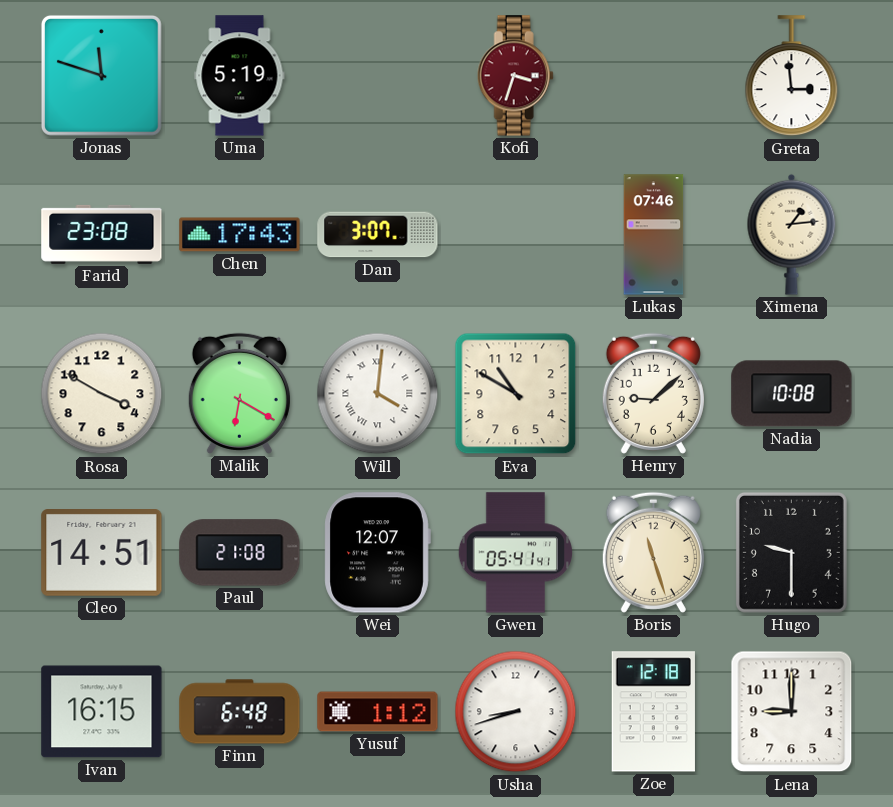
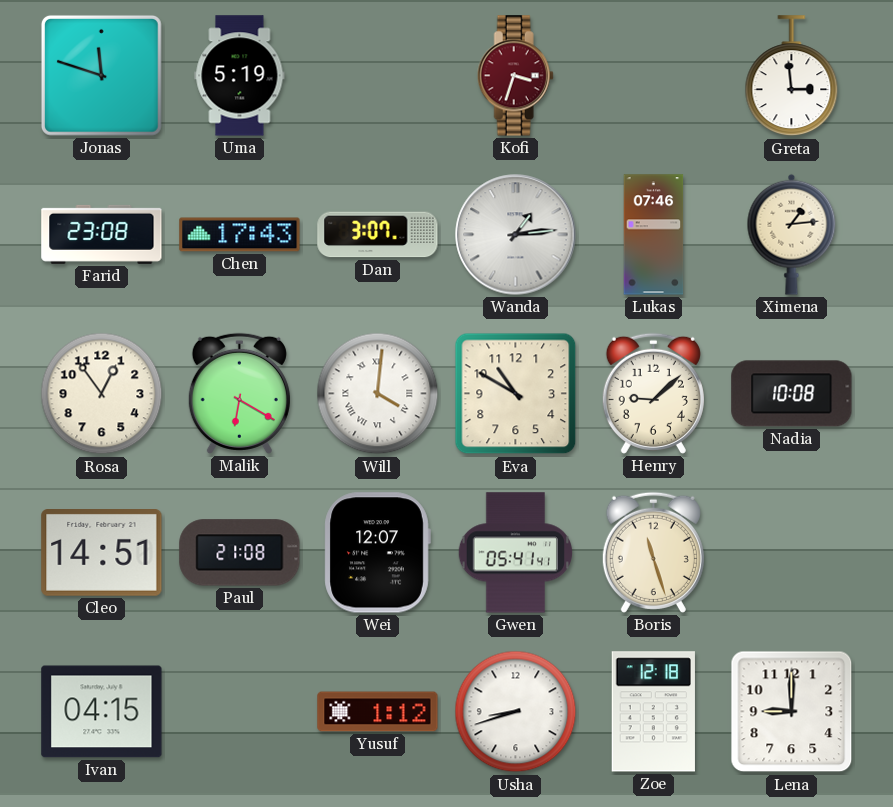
Wanda: none -> 1:14 (516, 235)
Rosa: 3:50 -> 12:54 (102, 394)
Hugo: 9:30 -> none (791, 552)
Ivan: 16:15 -> 04:15 (102, 712)
Finn: 6:48 -> none (240, 712)
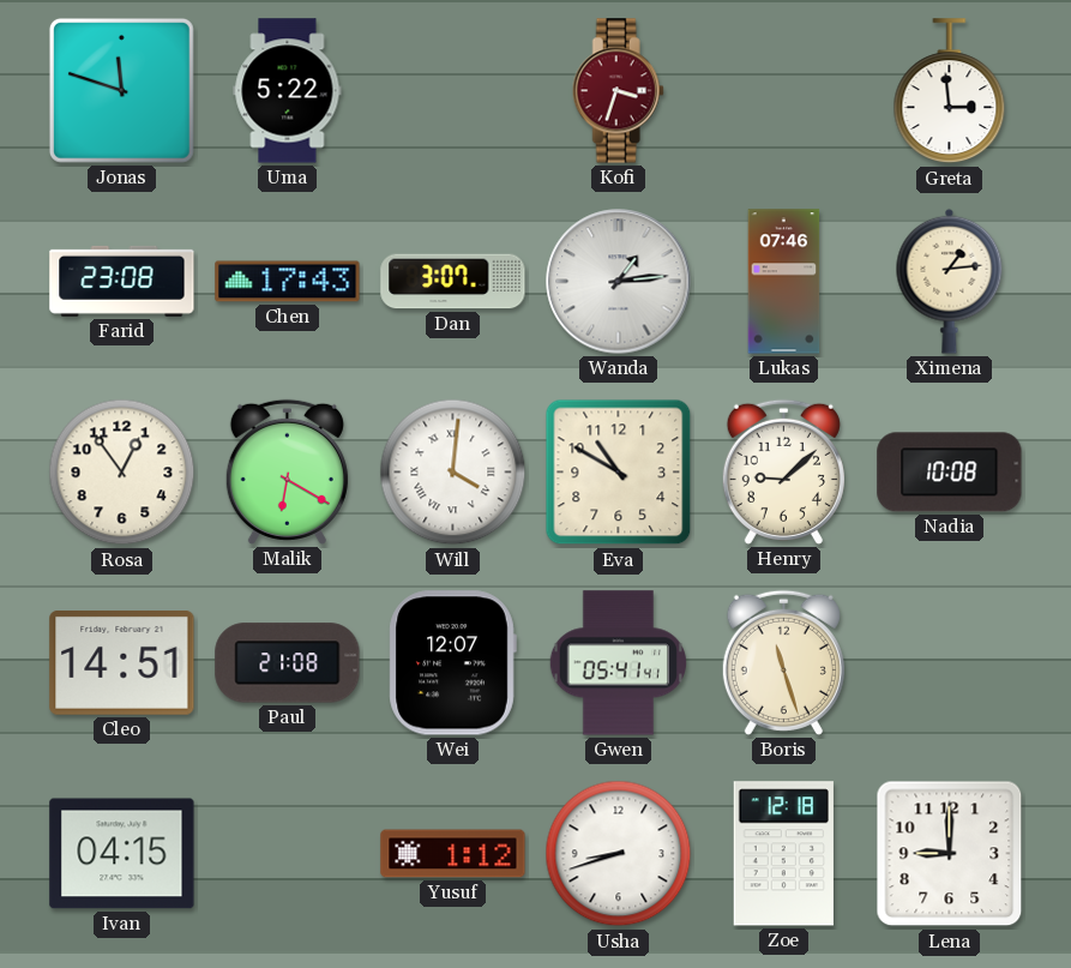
Uma: 5:19 -> 5:22 (288, 91)
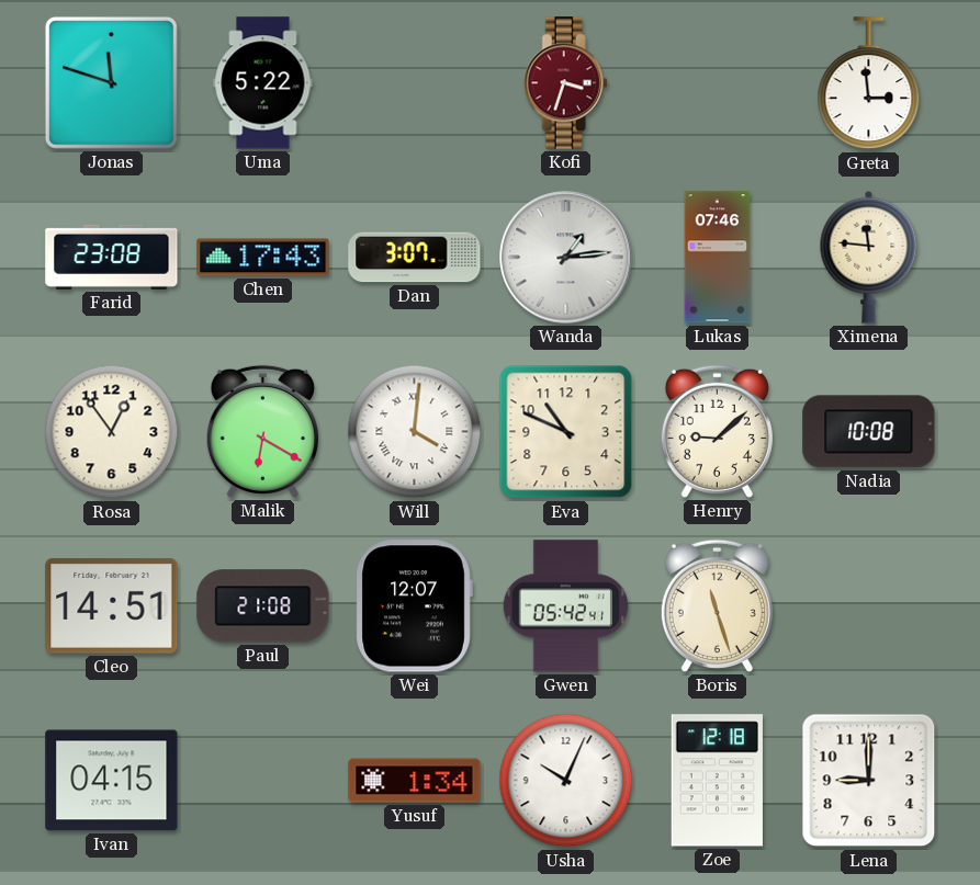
Ximena: 1:14 -> 11:46 (869, 257)
Eva: 10:50 -> 10:49 (566, 432)
Gwen: 05:41 -> 05:42 (565, 606)
Yusuf: 1:12 -> 1:34 (415, 781)
Usha: 8:42 -> 10:04 (566, 781)
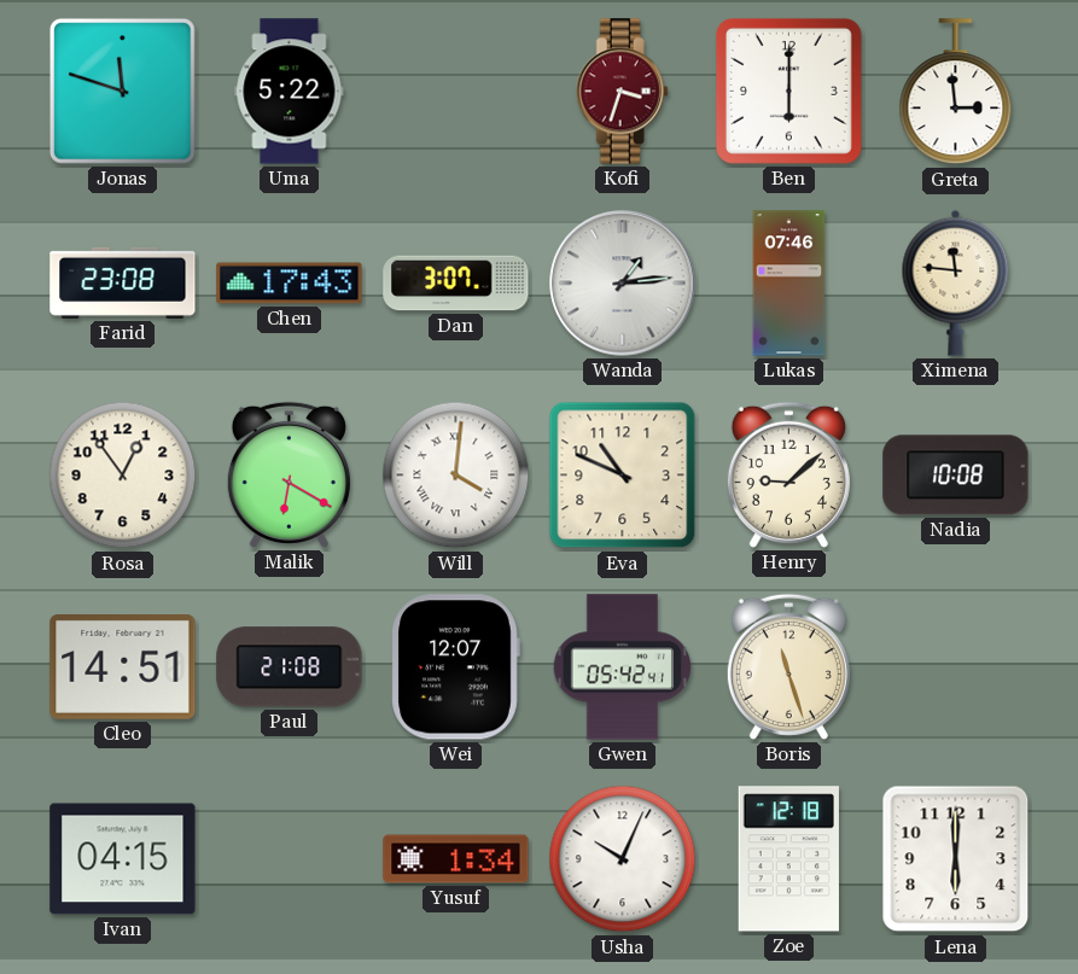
Ben: none -> 6:00 (788, 91)
Lena: 9:00 -> 6:00 (956, 859)
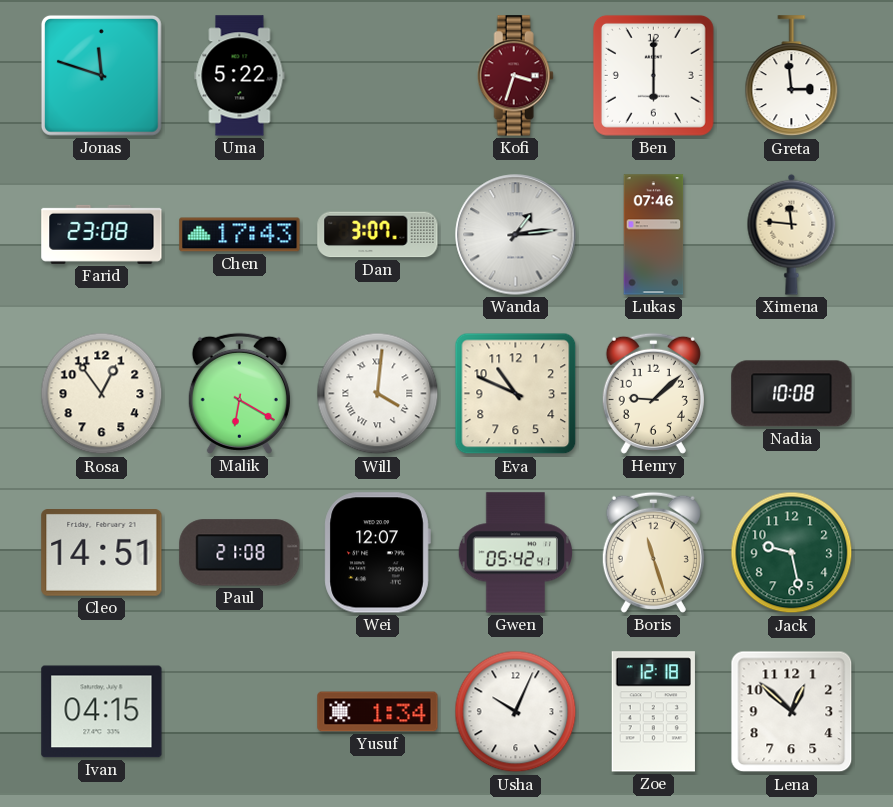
Jack: none -> 9:28 (792, 553)
Lena: 6:00 -> 12:52 (792, 712)
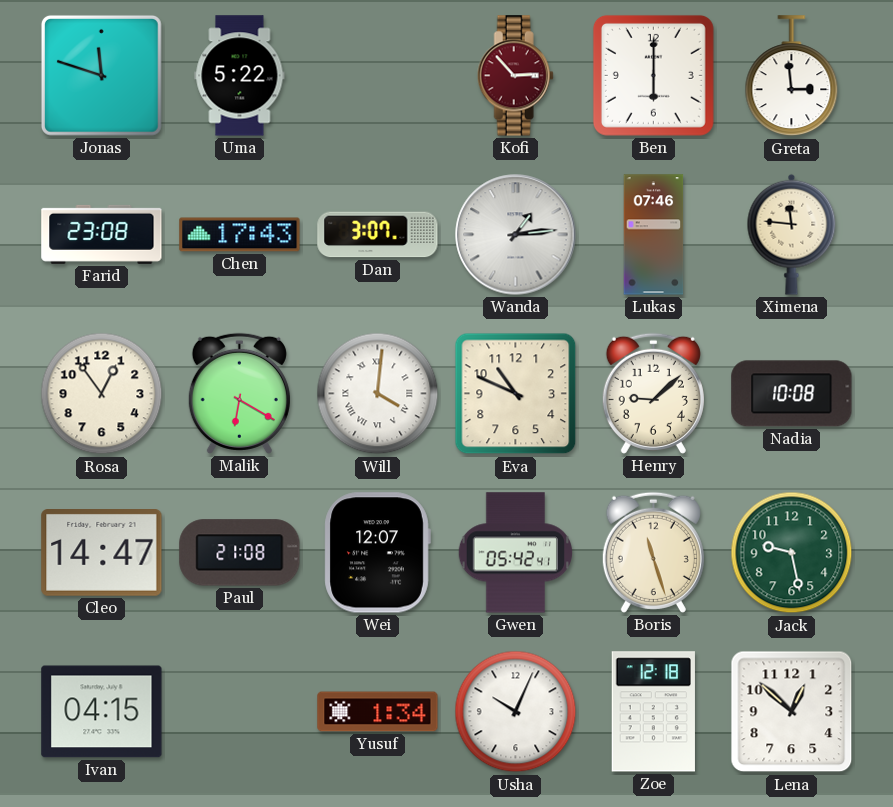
Kofi: 3:33 -> 2:53 (515, 76)
Cleo: 14:51 -> 14:47 (102, 553)
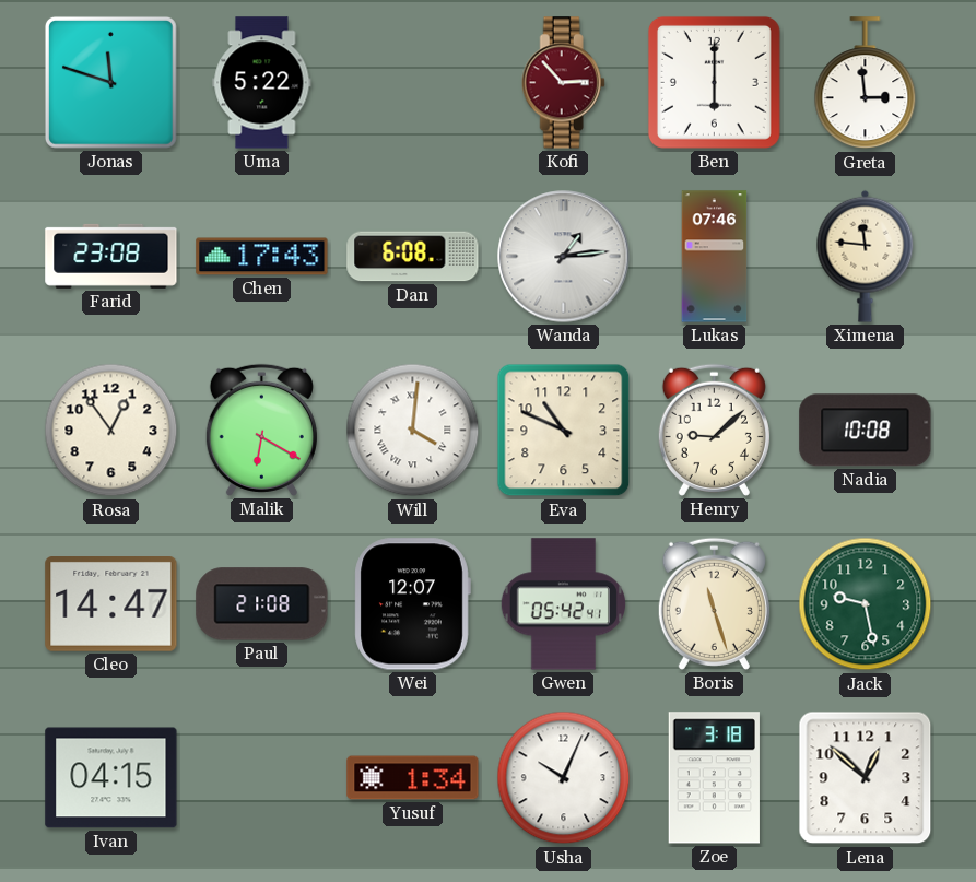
Dan: 3:07 -> 6:08 (413, 257)
Zoe: 12:18 -> 3:18 (714, 778)
